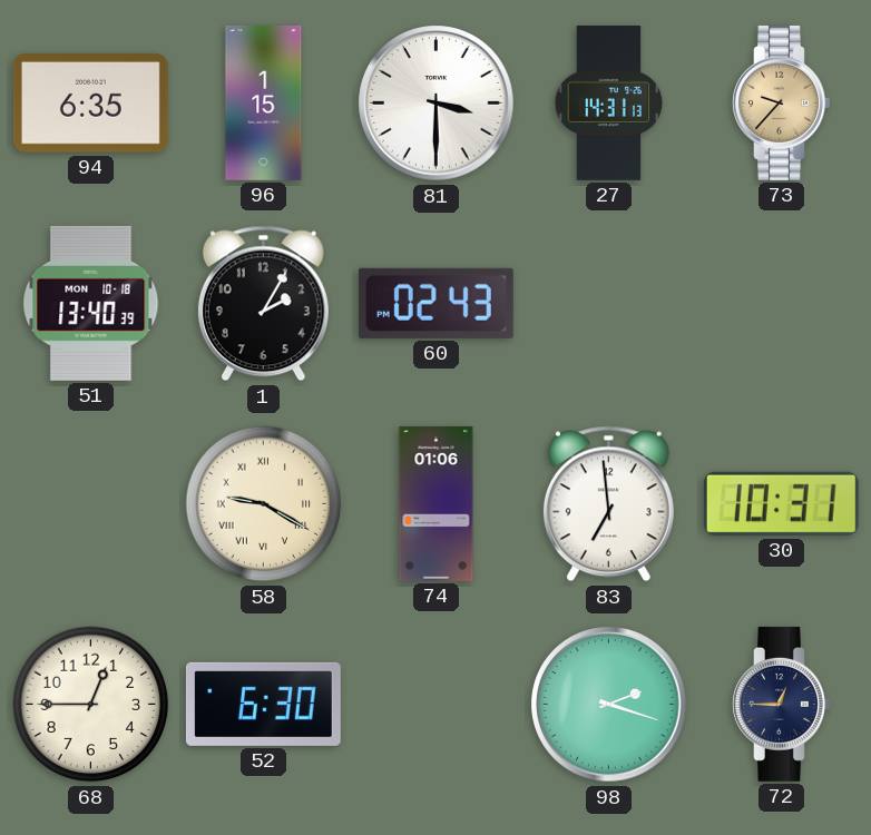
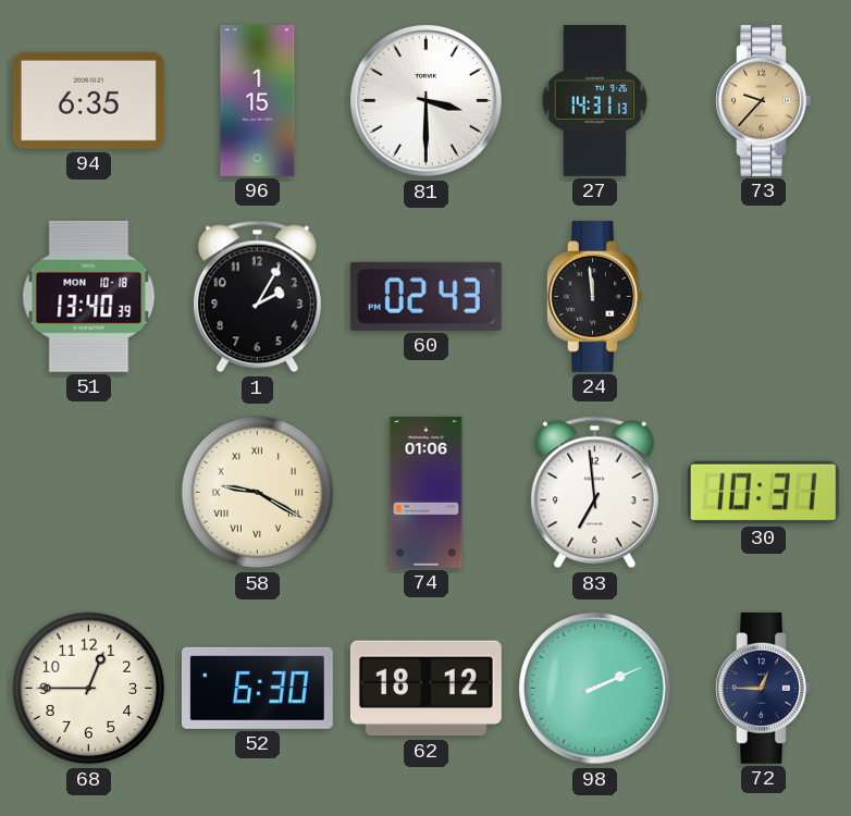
24: none -> 11:59 (595, 296)
62: none -> 18:12 (425, 689)
98: 2:18 -> 2:11 (595, 689)
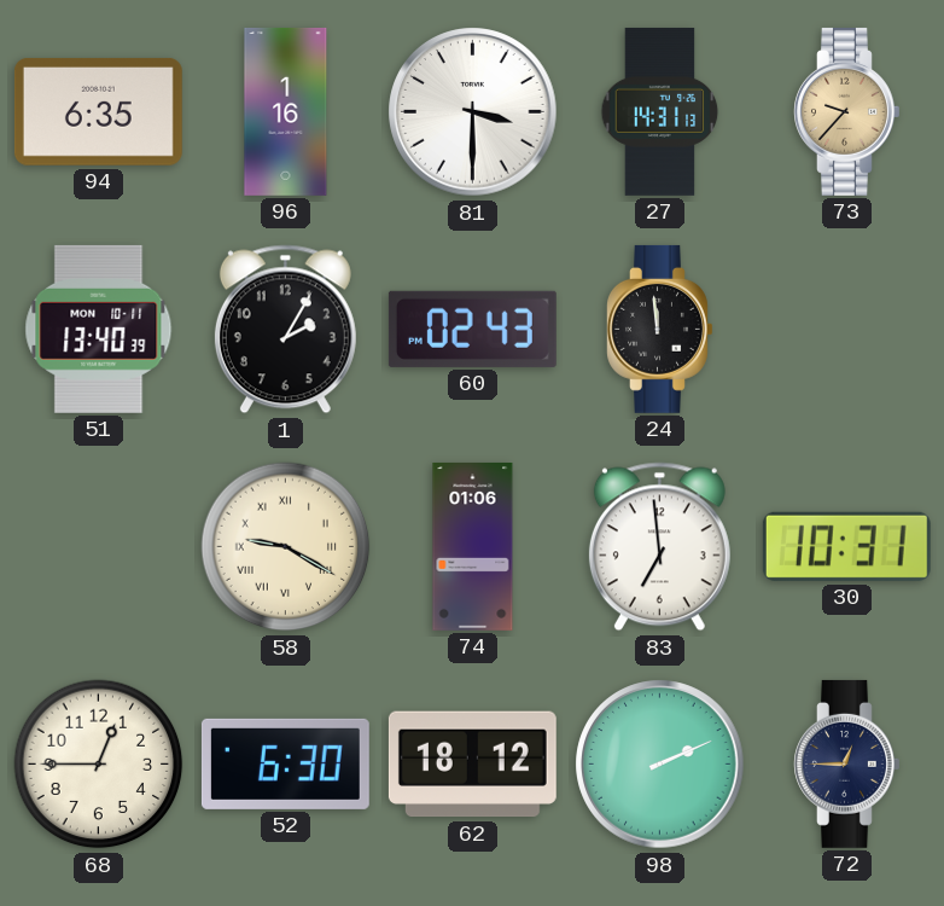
96: 1:15 -> 1:16 (286, 111)
51 date: MON 10-18 -> MON 10-11 (99, 329)
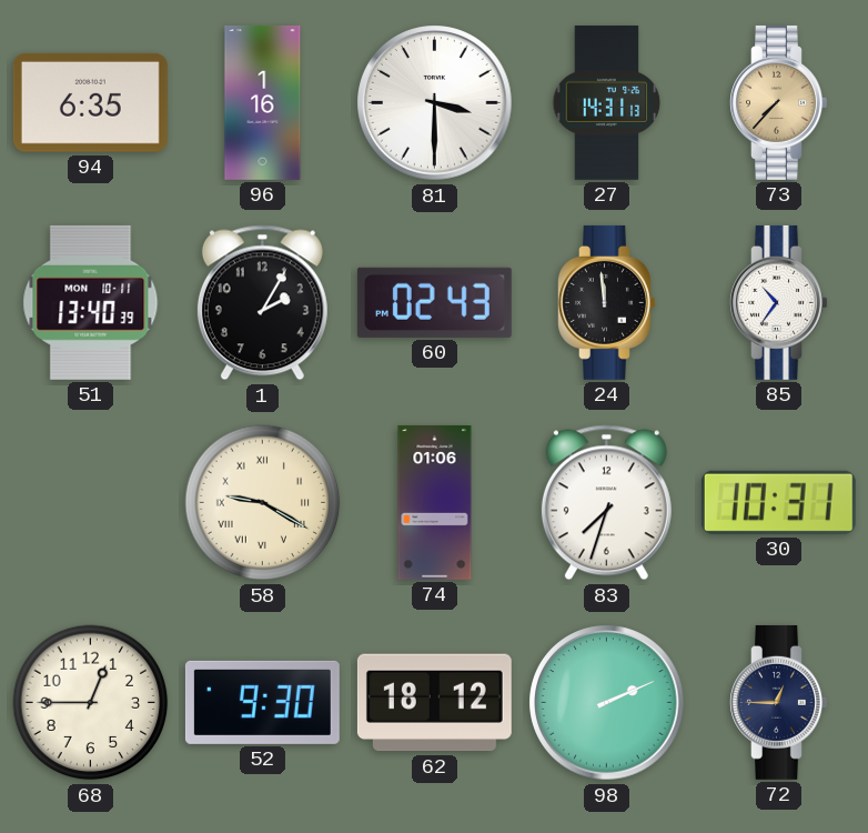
73: 9:37 -> 7:37 (779, 102)
85: none -> 10:36 (779, 302)
83: 6:59 -> 7:33 (606, 503)
52: 6:30 -> 9:30 (262, 702)
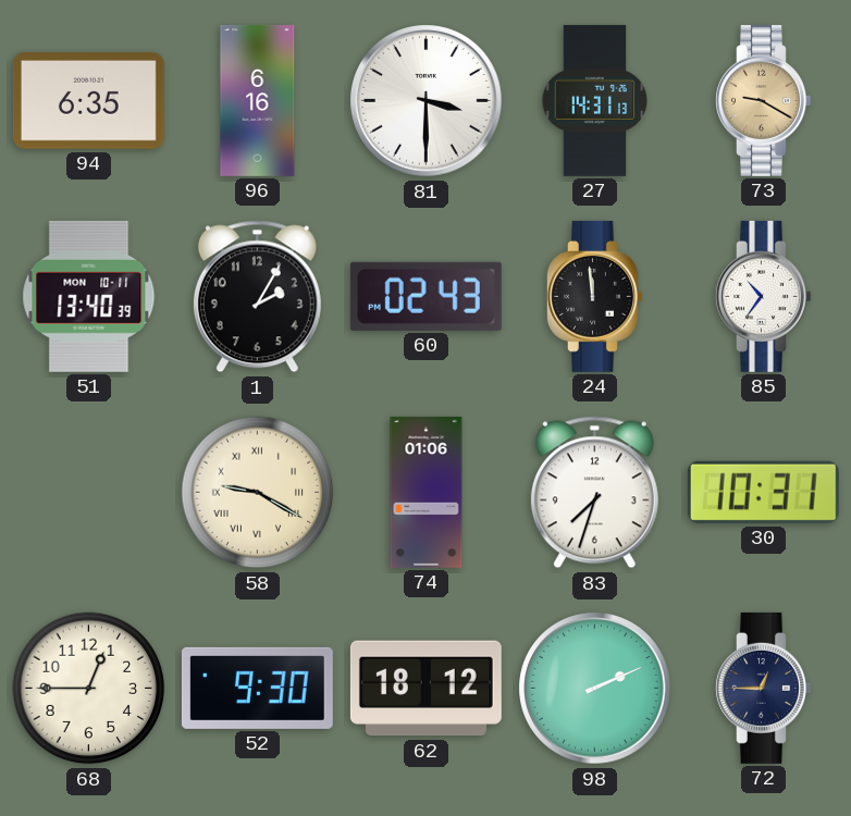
96: 1:16 -> 6:16 (258, 100)
73: 7:37 -> 9:20 (764, 100)
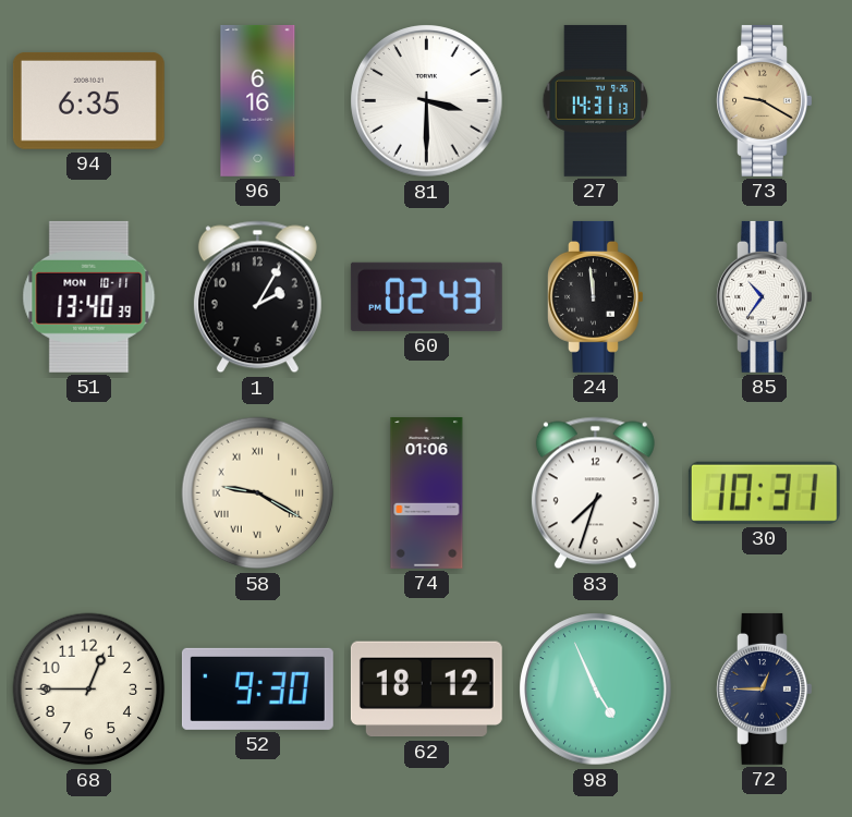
98: 2:11 -> 4:56 (596, 690)
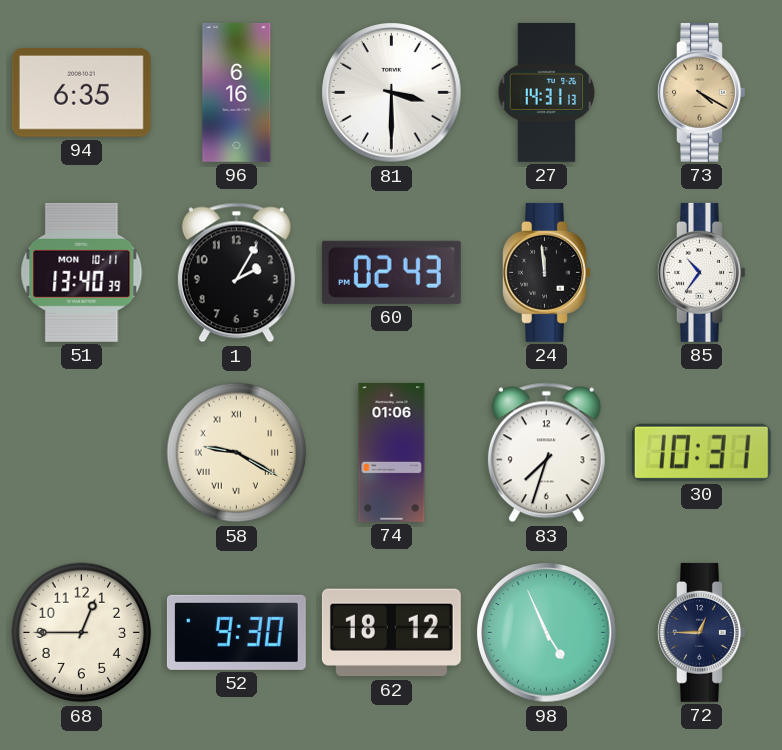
73: 9:20 -> 4:20 (702, 92)
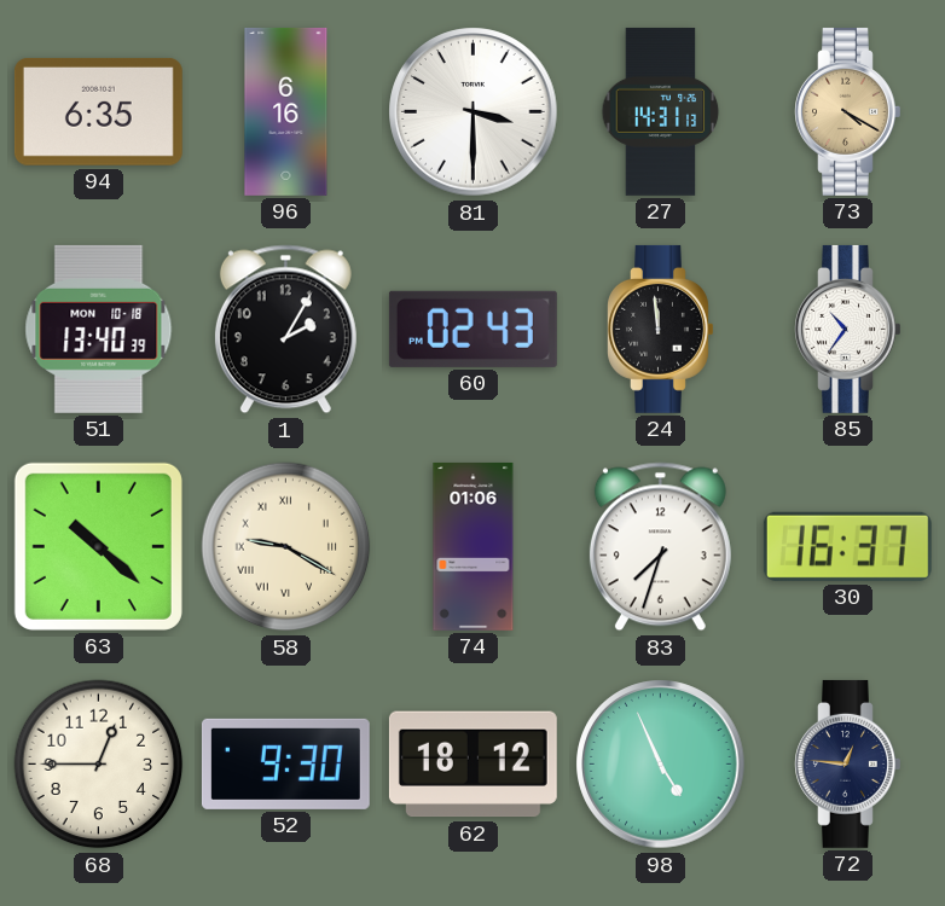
51 date: MON 10-11 -> MON 10-18 (99, 329)
63: none -> 10:22 (98, 546)
30: 10:31 -> 16:37 (847, 546)
72: 12:45 -> 12:46 (848, 763)
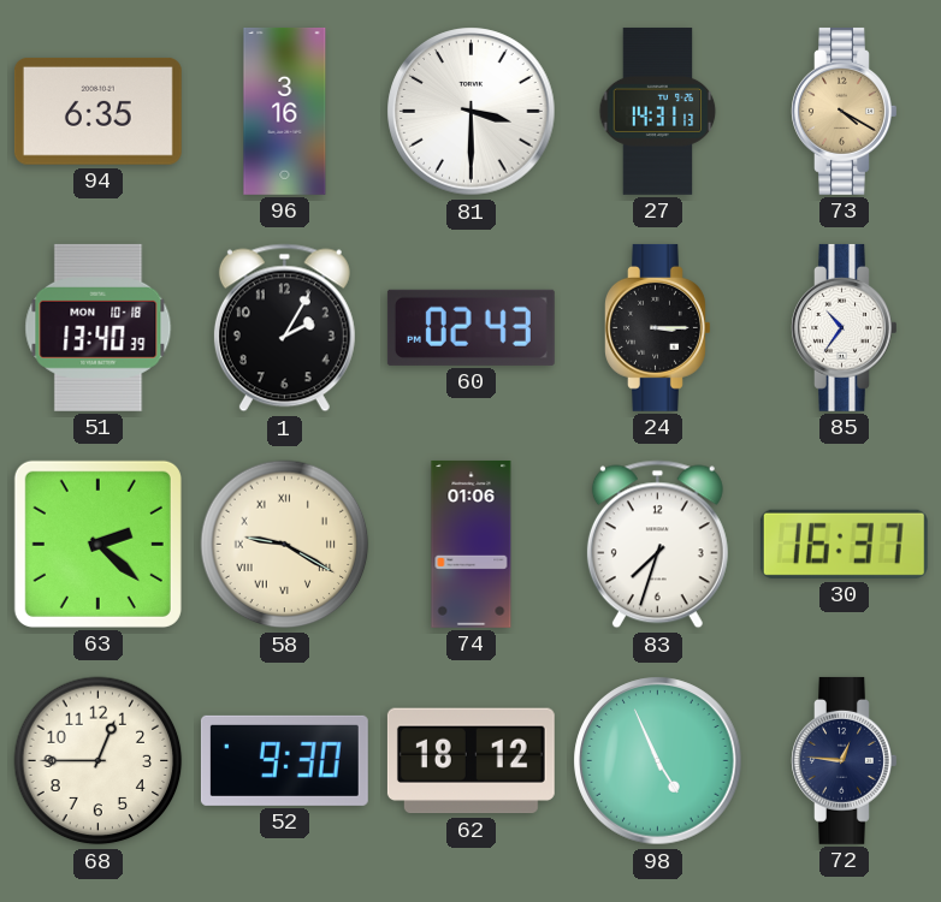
96: 6:16 -> 3:16 (285, 111)
24: 11:59 -> 3:15 (658, 327)
63: 10:22 -> 2:22 (97, 544)
